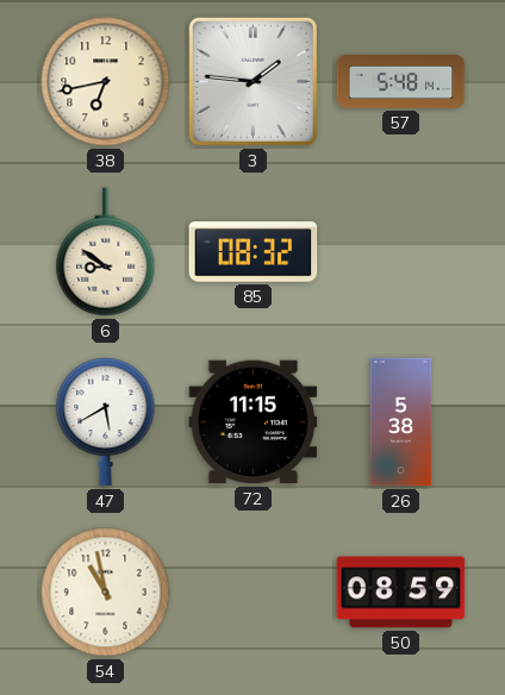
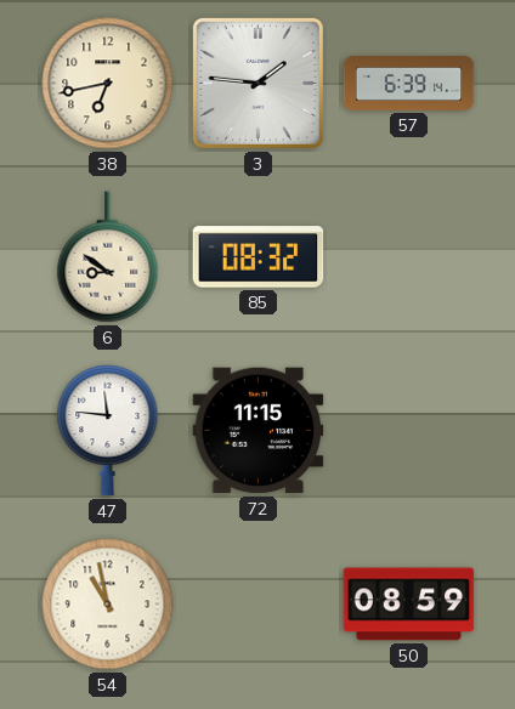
57: 5:48 -> 6:39 (409, 84)
47: 5:40 -> 11:46 (108, 430)
26: 5:38 -> none (401, 422)
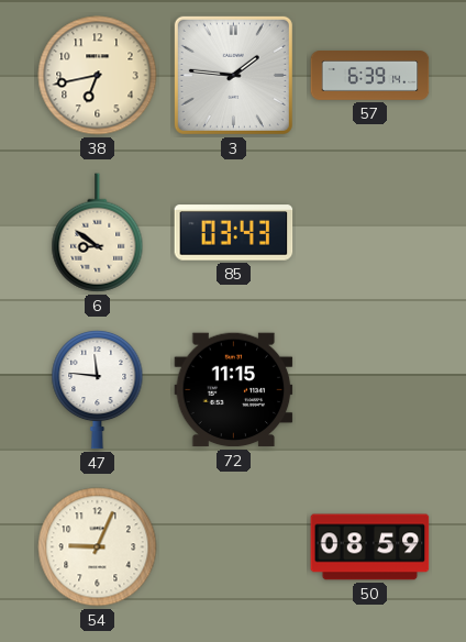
85: 08:32 -> 03:43 (234, 233)
54: 10:58 -> 9:04 (98, 547)
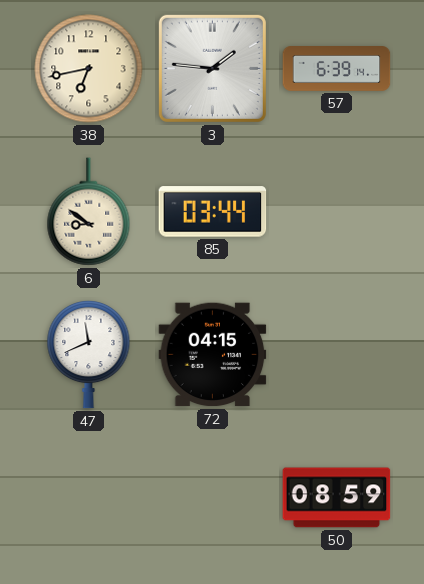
85: 03:43 -> 03:44 (213, 212)
47: 11:46 -> 11:41 (89, 354)
72: 11:15 -> 04:15 (213, 355)
54: 9:04 -> none (98, 547)
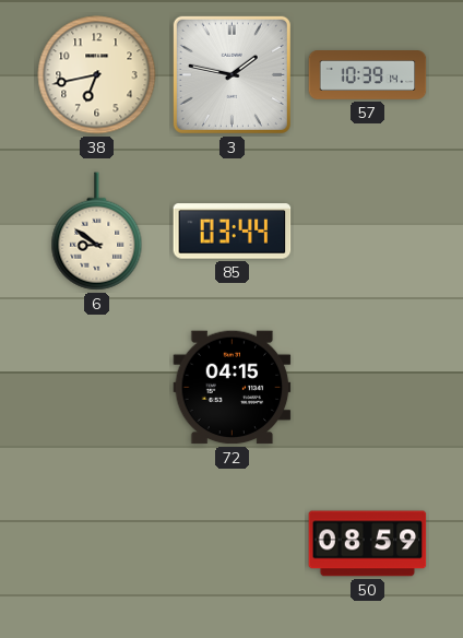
3: 1:46 -> 1:47 (231, 74)
57: 6:39 -> 10:39 (368, 75)
47: 11:41 -> none (89, 354)
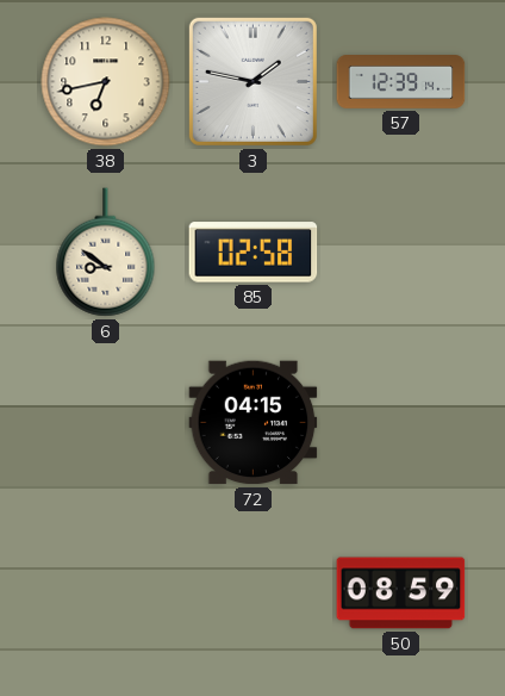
57: 10:39 -> 12:39 (401, 82)
85: 03:44 -> 02:58 (254, 253)
